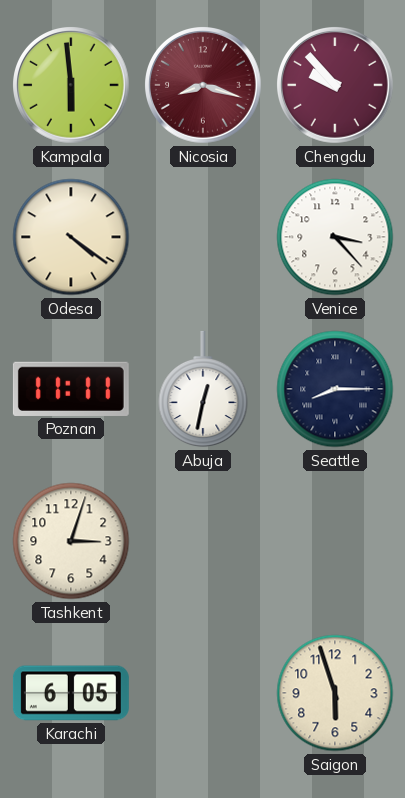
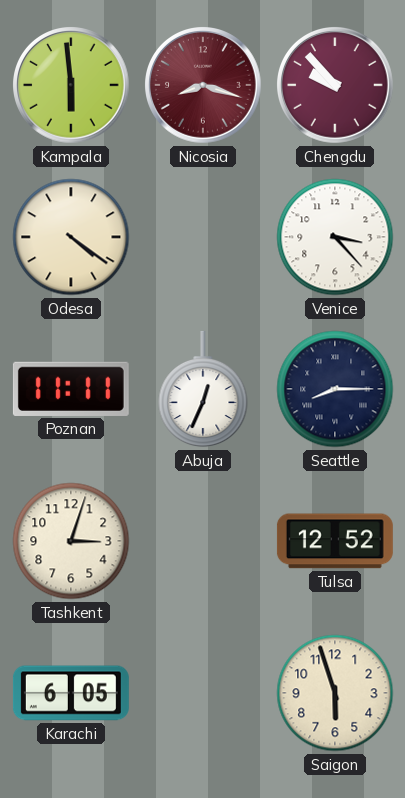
Abuja: 12:32 -> 12:34 (203, 389)
Tulsa: none -> 12:52 (335, 541)
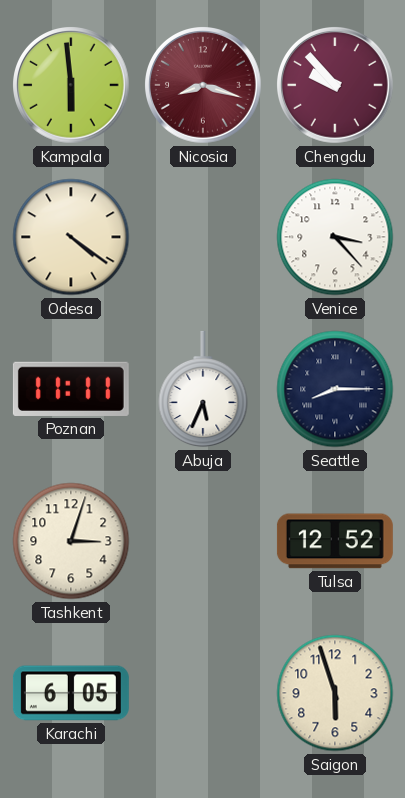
Abuja: 12:34 -> 5:34 (203, 389)
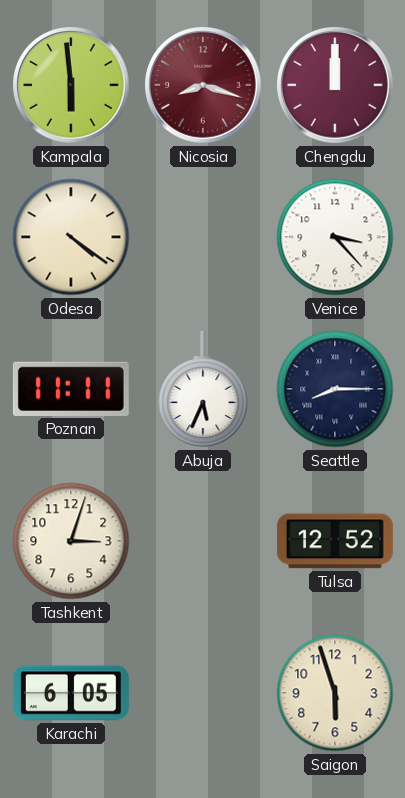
Chengdu: 9:53 -> 12:00 (335, 85)
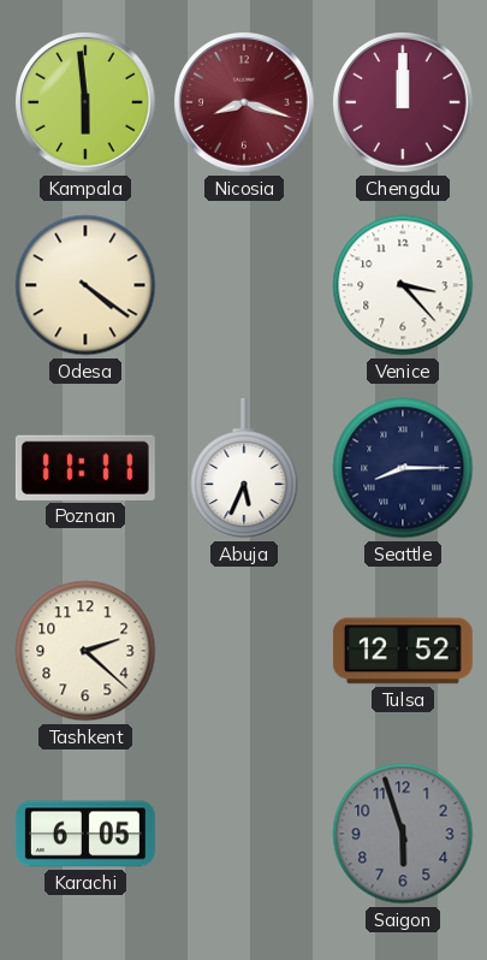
Tashkent: 3:03 -> 2:22 (85, 651)
Saigon dial: cream -> grey (403, 834)
